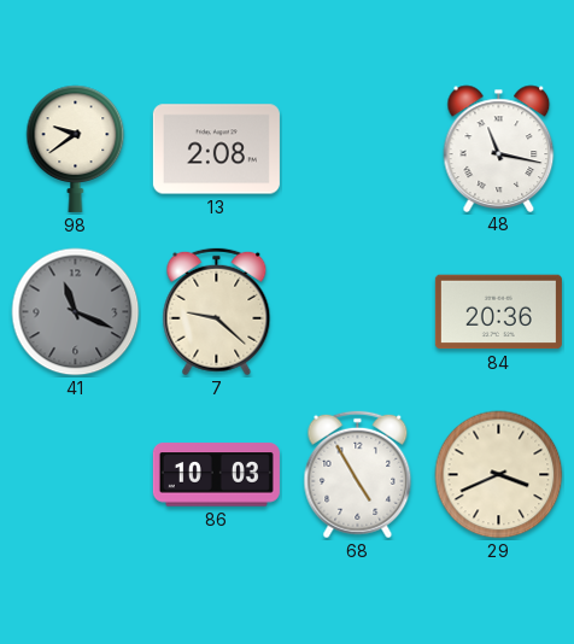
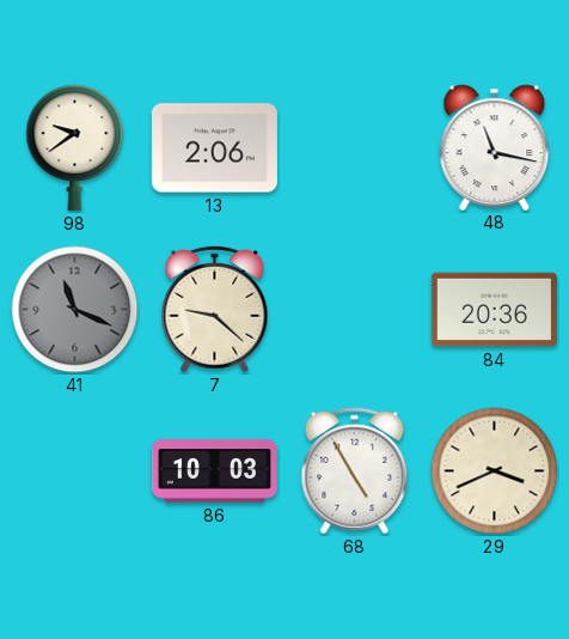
13: 2:08 -> 2:06 (214, 148)
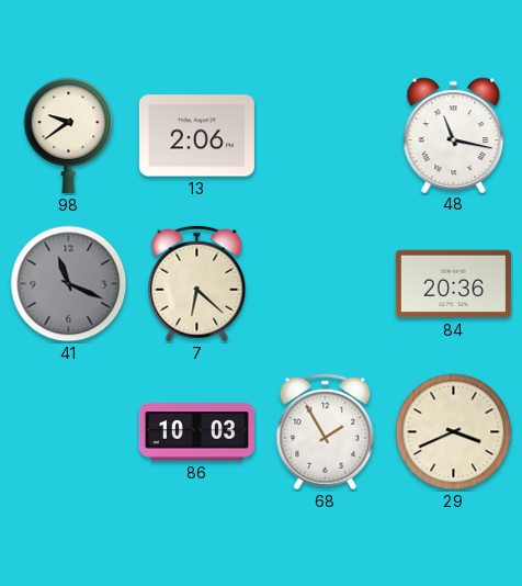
7: 9:22 -> 6:22 (197, 284)
68: 4:55 -> 1:55 (326, 432)
